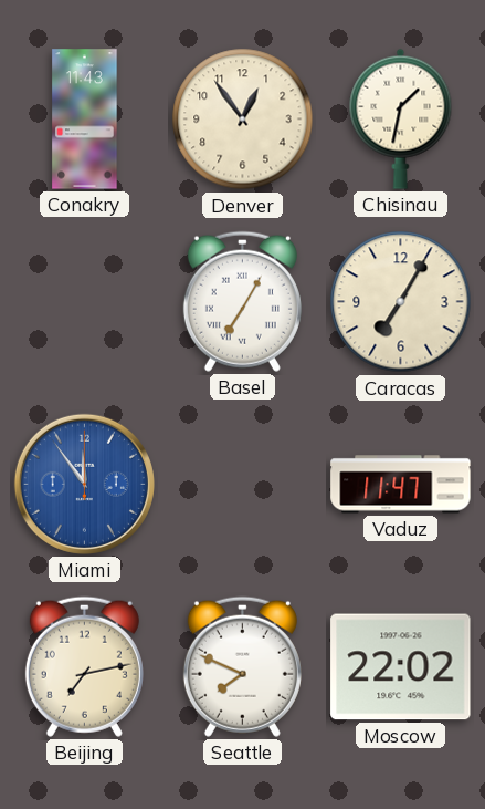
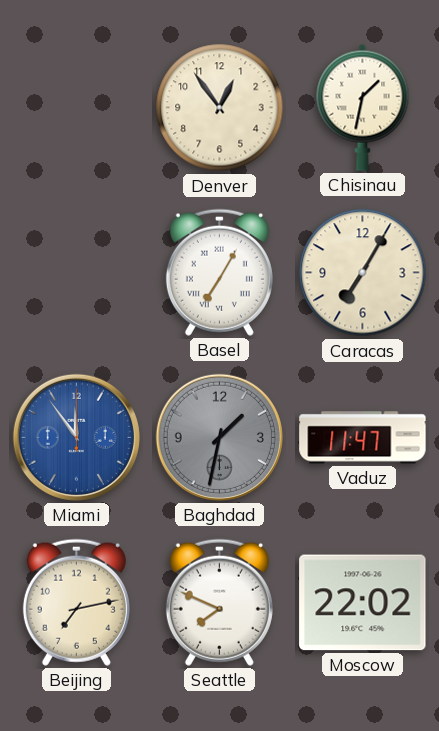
Conakry: 11:43 -> none (85, 120)
Baghdad: none -> 1:32 (219, 437)
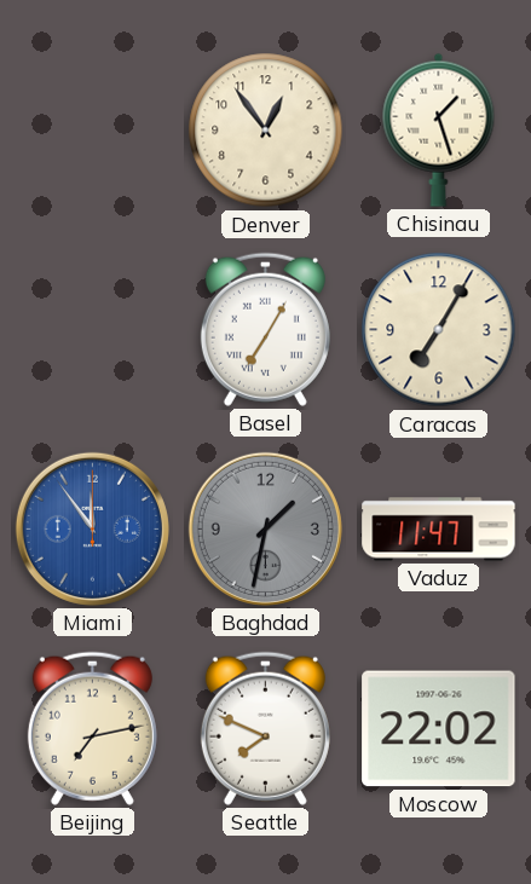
Chisinau: 1:32 -> 1:27 (439, 129)
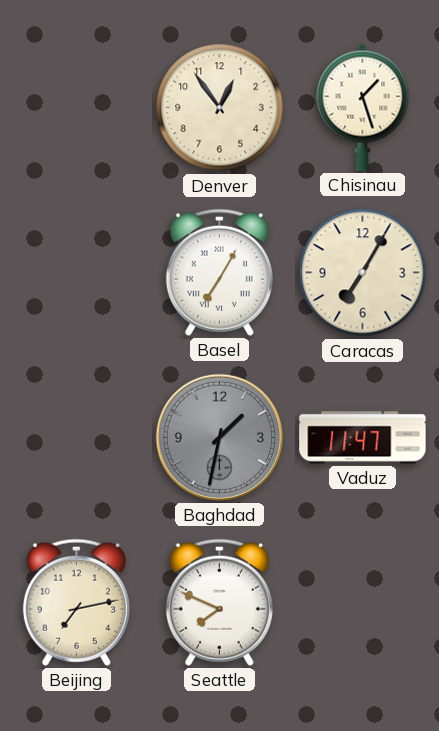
Miami: 11:54 -> none (92, 528)
Moscow: 22:02 -> none (439, 729)
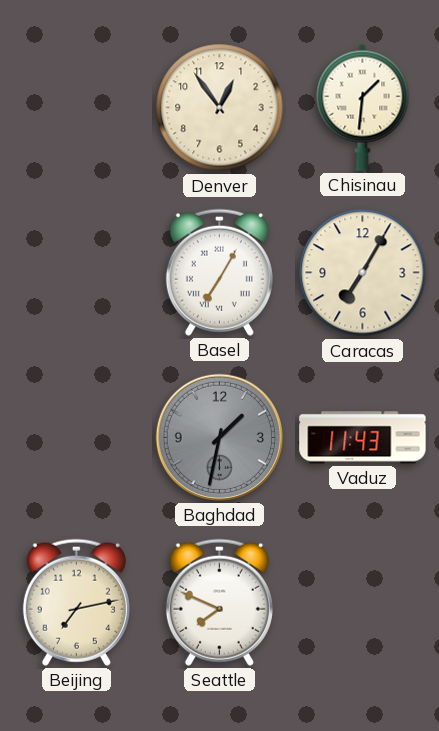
Chisinau: 1:27 -> 1:31 (363, 107)
Vaduz: 11:47 -> 11:43 (363, 438)
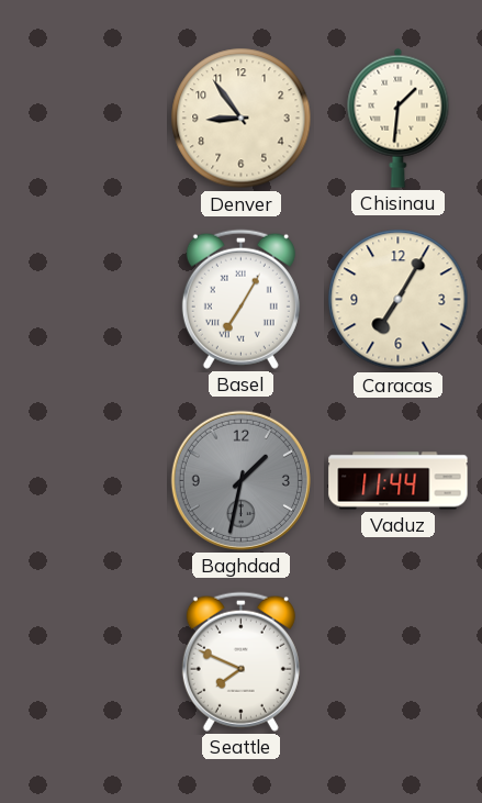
Denver: 12:54 -> 8:54 (242, 119)
Vaduz: 11:43 -> 11:44 (399, 481)
Beijing: 7:13 -> none (76, 602)
